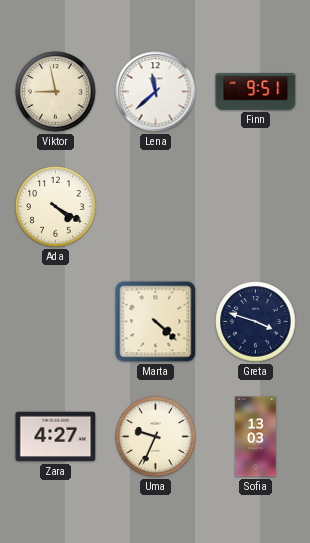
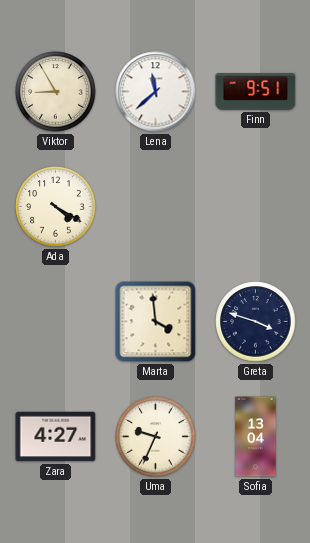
Viktor: 8:58 -> 8:55 (56, 92)
Marta: 4:22 -> 3:59 (156, 322)
Sofia: 13:03 -> 13:04 (256, 437)
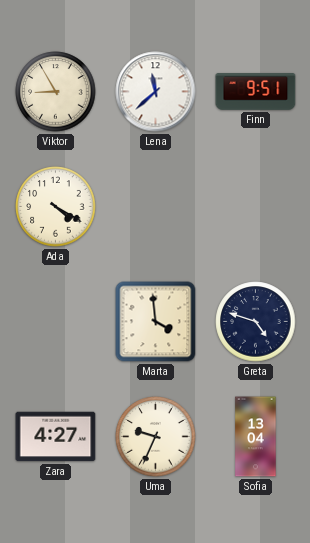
Greta: 3:48 -> 4:48 (256, 322)
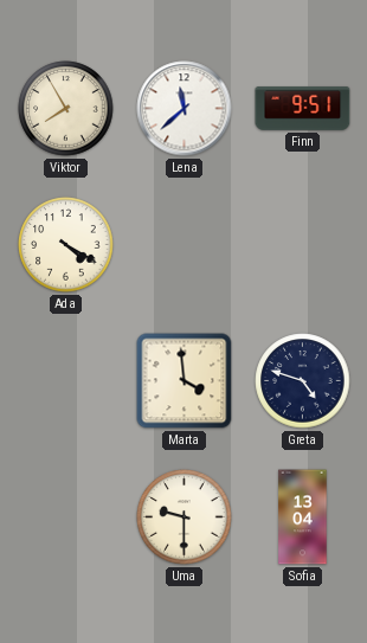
Viktor: 8:55 -> 7:55 (66, 109)
Zara: 4:27 -> none (56, 437)
Uma: 9:34 -> 9:30 (185, 517)
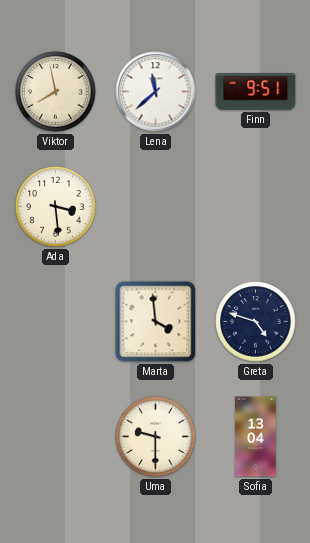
Viktor: 7:55 -> 7:58 (56, 92)
Ada: 4:20 -> 3:29 (56, 207)
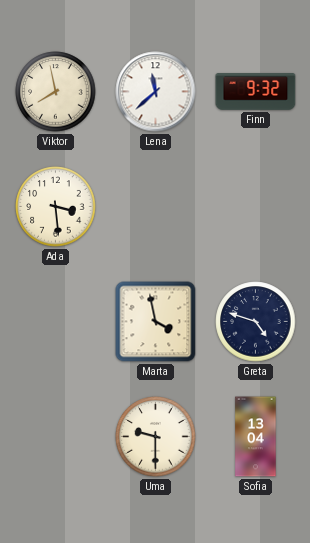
Finn: 9:51 -> 9:32 (256, 92)
Marta: 3:59 -> 3:58 (156, 322)
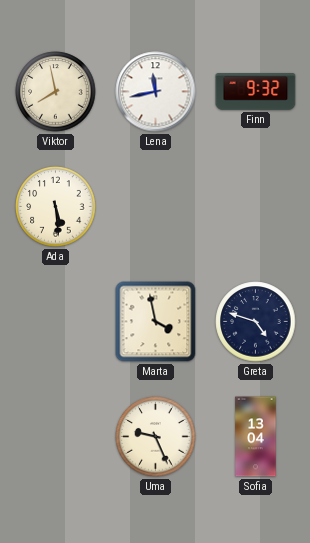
Lena: 11:38 -> 11:43 (156, 92)
Ada: 3:29 -> 5:29 (56, 207)
Uma: 9:30 -> 9:26 (156, 437)
